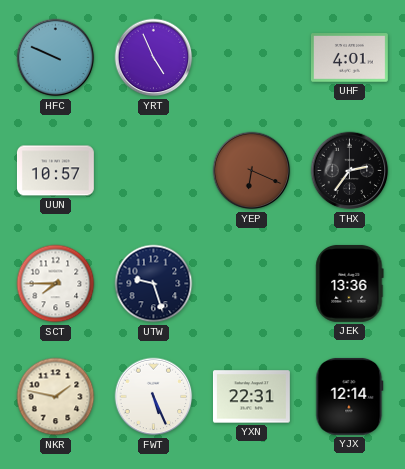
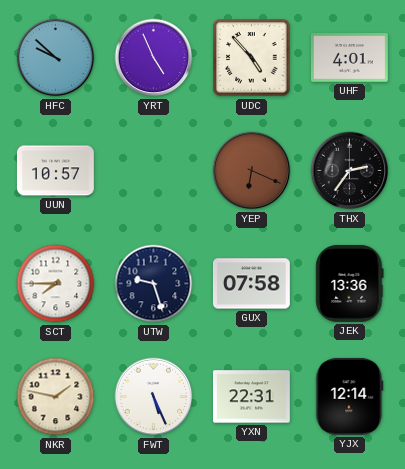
HFC: 9:49 -> 9:52 (56, 58)
UDC: none -> 4:53 (252, 58)
GUX: none -> 07:58 (251, 284)
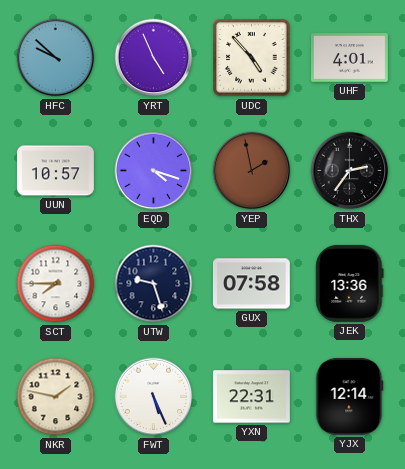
EQD: none -> 4:18 (154, 171)
YEP: 6:19 -> 1:58 (252, 171)
